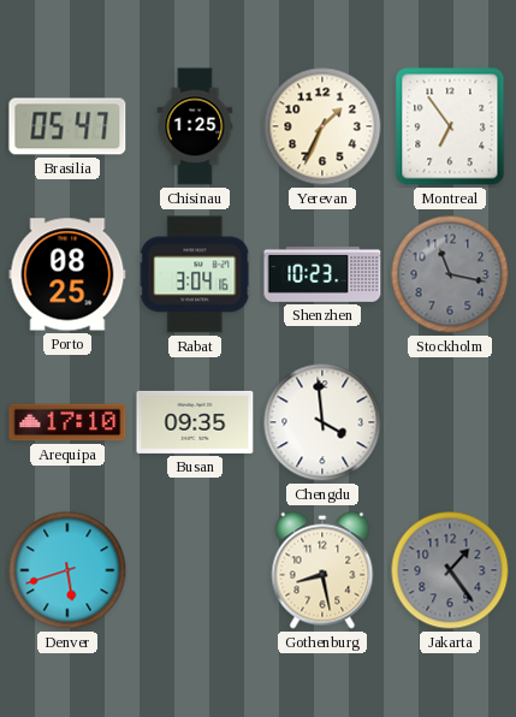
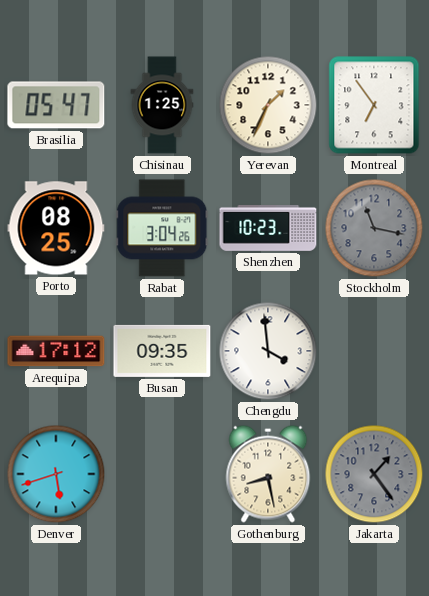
Rabat: 3:04:16 -> 3:04:26 (162, 228)
Arequipa: 17:10 -> 17:12 (56, 351)
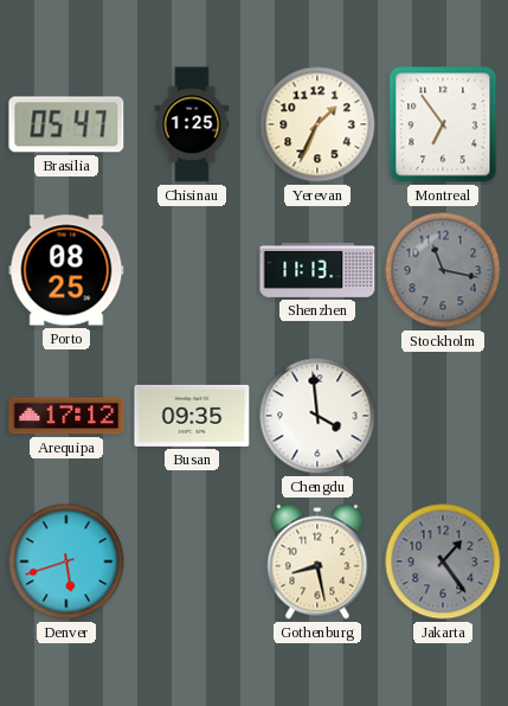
Rabat: 3:04 -> none (162, 228)
Shenzhen: 10:23 -> 11:13 (317, 270)
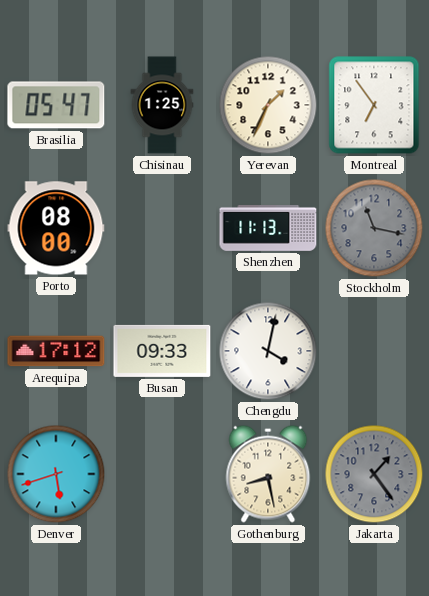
Porto: 08:25 -> 08:00 (56, 228)
Busan: 09:35 -> 09:33 (162, 351)
Chengdu: 3:59 -> 4:02 (268, 351)
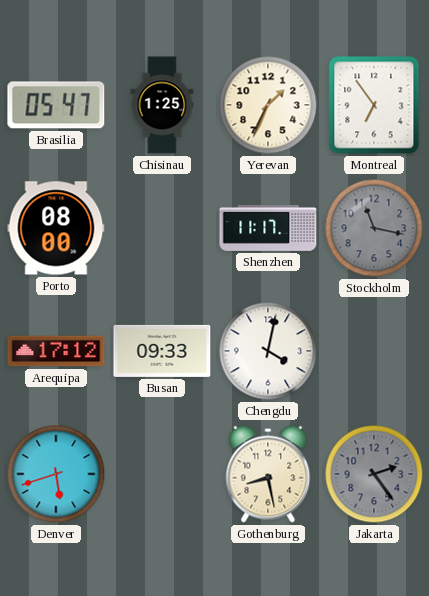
Shenzhen: 11:13 -> 11:17 (268, 228)
Jakarta: 1:24 -> 2:24 (374, 474)
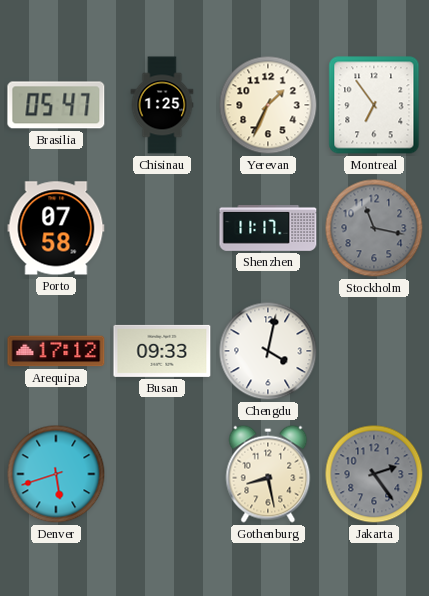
Porto: 08:00 -> 07:58 (56, 228)
